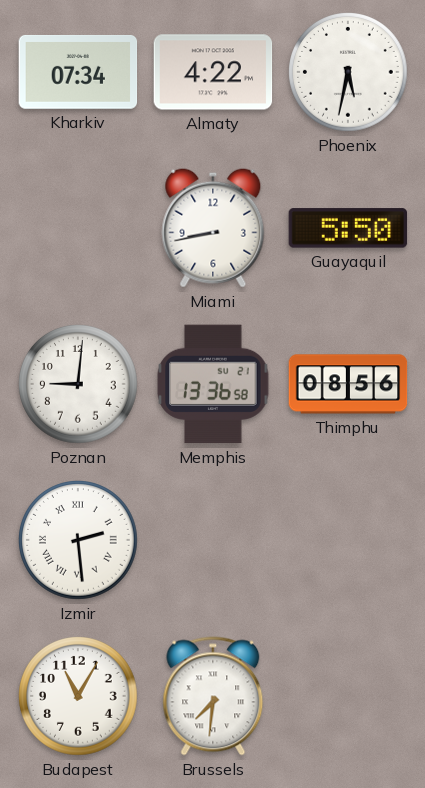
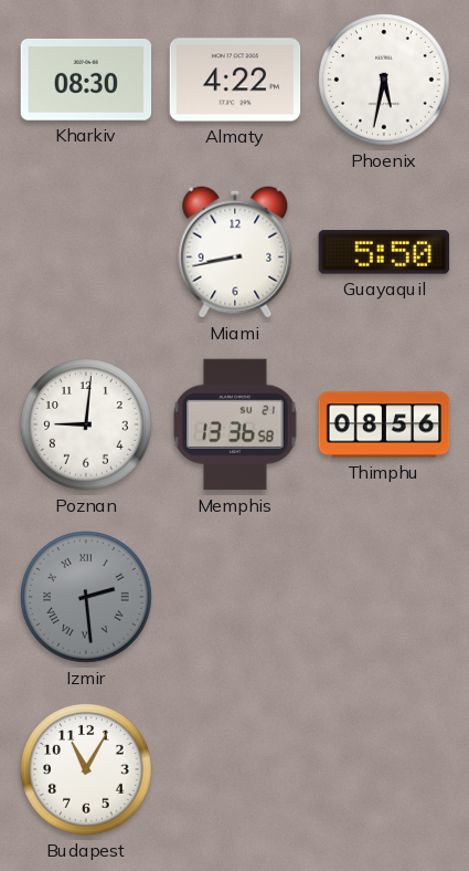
Kharkiv: 07:34 -> 08:30 (86, 80)
Izmir dial: white -> grey (87, 598)
Brussels: 7:31 -> none (213, 696)
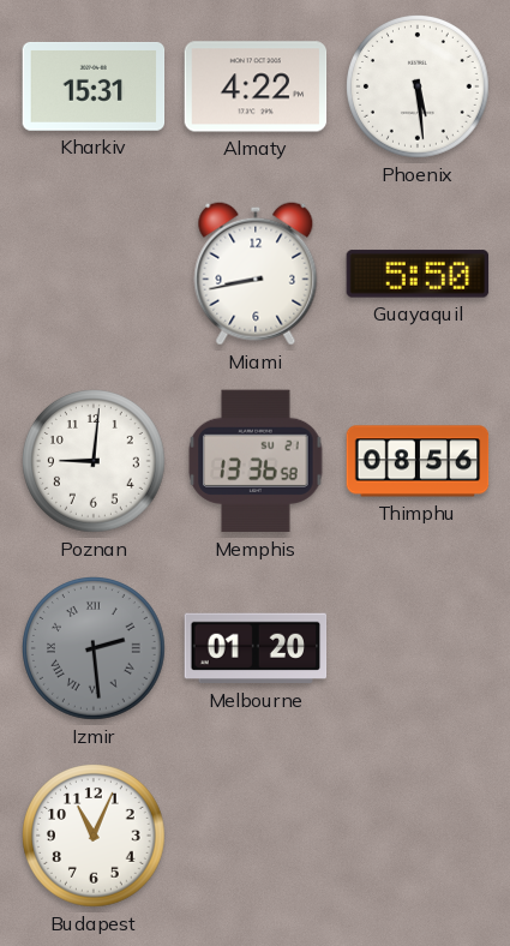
Kharkiv: 08:30 -> 15:31 (94, 86)
Phoenix: 5:32 -> 5:29 (419, 88)
Melbourne: none -> 01:20 (256, 648)
Budapest: 11:05 -> 11:04 (95, 837)
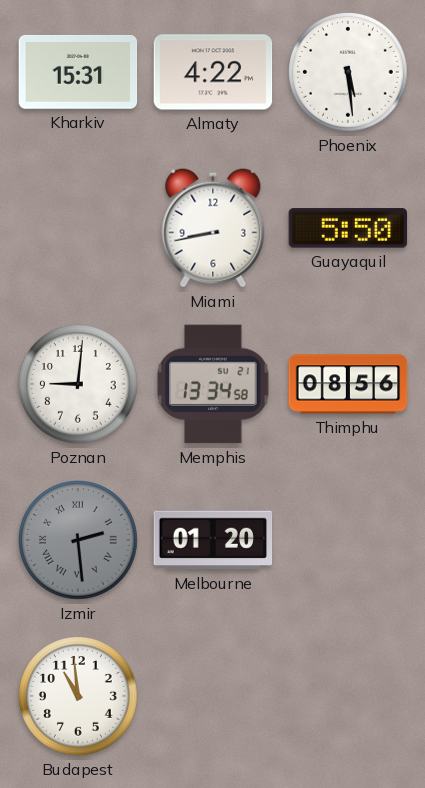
Memphis: 13:36 -> 13:34 (213, 384)
Budapest: 11:04 -> 10:59 (79, 697)
